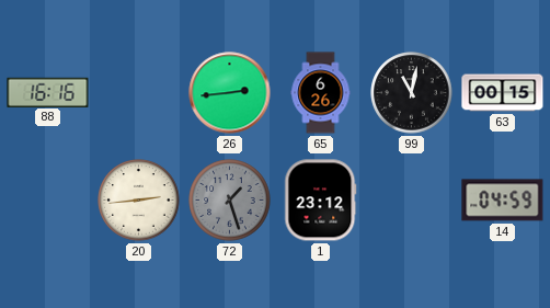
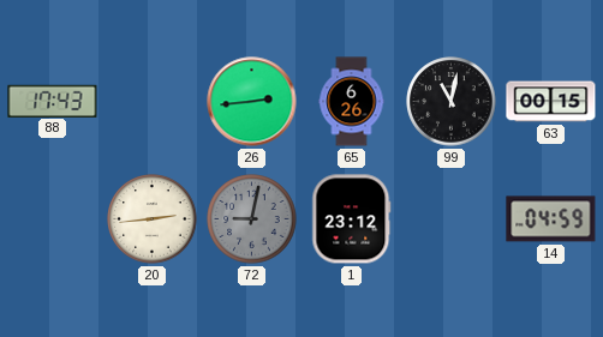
88: 16:16 -> 17:43 (53, 101)
72: 1:27 -> 9:02 (252, 219)
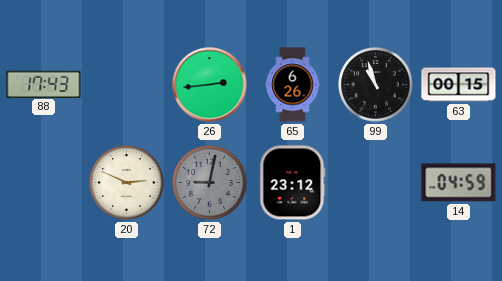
99: 11:02 -> 10:57 (376, 85)
20: 2:44 -> 2:49 (127, 183)
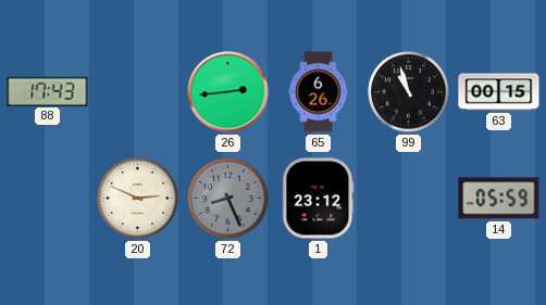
72: 9:02 -> 8:26 (228, 199)
14: 04:59 -> 05:59 (499, 199)
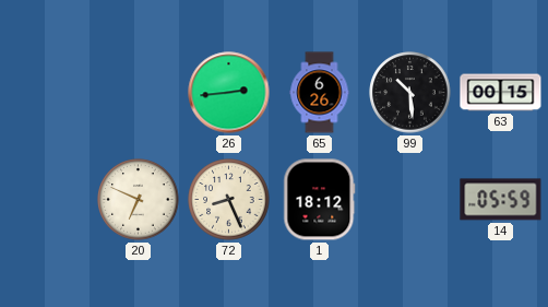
88: 17:43 -> none (48, 91)
99: 10:57 -> 10:29 (410, 93)
20: 2:49 -> 6:49 (139, 200)
72 dial: grey -> cream (229, 200)
1: 23:12 -> 18:12 (320, 200)
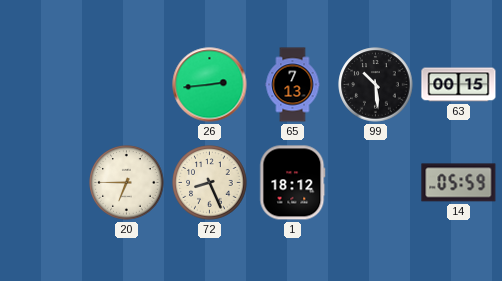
65: 6:26 -> 7:13 (293, 85)
20: 6:49 -> 6:45 (127, 183)
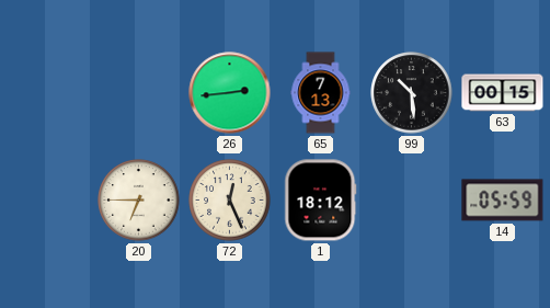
72: 8:26 -> 12:26 (230, 201)
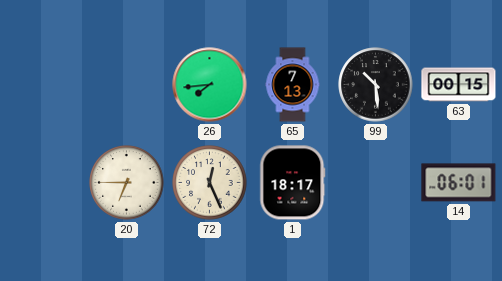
26: 2:44 -> 7:44 (210, 85)
1: 18:12 -> 18:17 (293, 183)
14: 05:59 -> 06:01 (459, 183)
